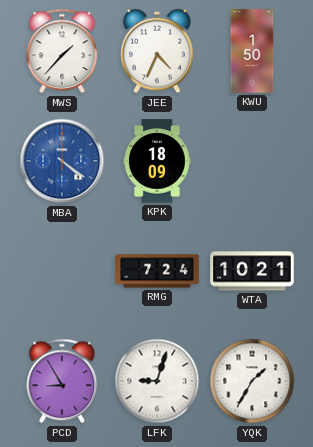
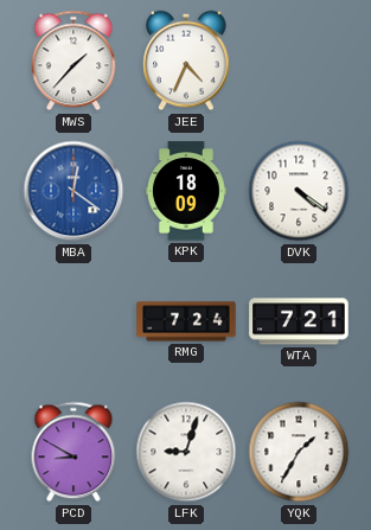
KWU: 1:50 -> none (252, 51)
MBA: 4:21 -> 12:21 (73, 191)
DVK: none -> 4:21 (299, 191)
WTA: 10:21 -> 7:21 (299, 321)
PCD: 8:55 -> 8:50 (73, 452)
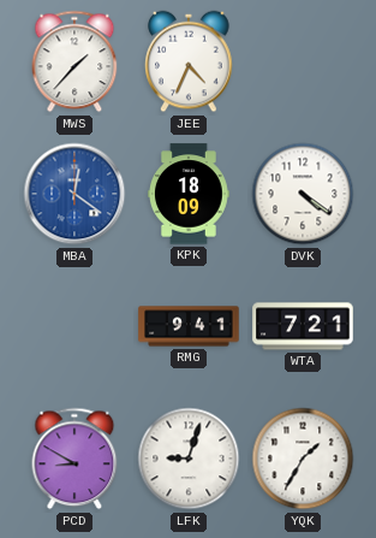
RMG: 7:24 -> 9:41 (189, 326)
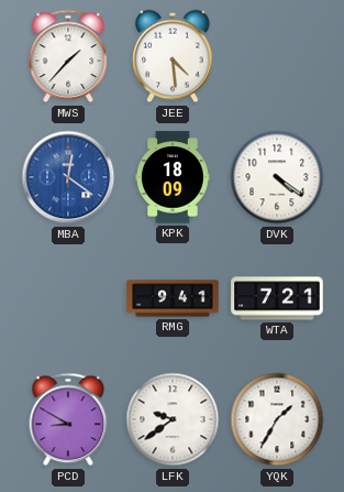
JEE: 4:34 -> 4:29 (173, 56)
LFK: 9:03 -> 9:39 (173, 419)
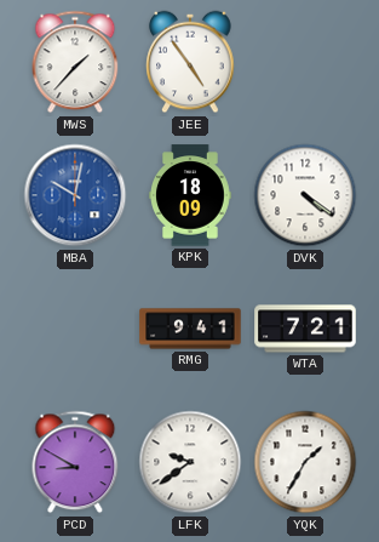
JEE: 4:29 -> 4:54 (190, 62)
MBA: 12:21 -> 10:02 (75, 195)
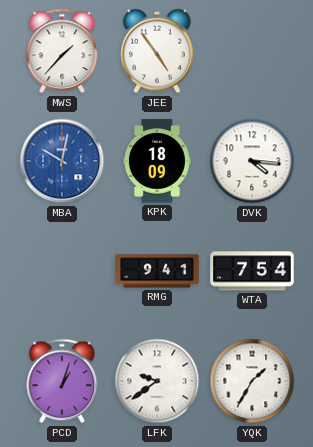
DVK: 4:21 -> 4:16 (252, 161)
WTA: 7:21 -> 7:54 (252, 271)
PCD: 8:50 -> 1:03 (62, 381)
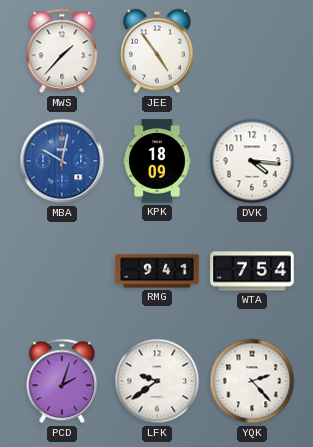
PCD: 1:03 -> 2:03 (62, 381)
YQK: 1:35 -> 2:23 (252, 381)
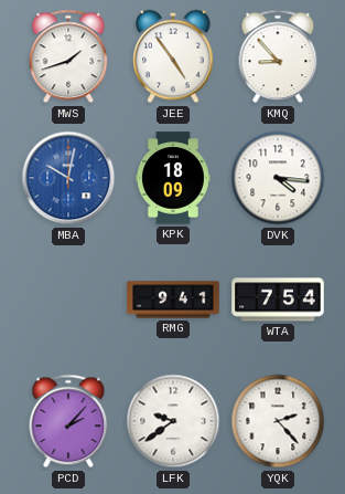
MWS: 1:37 -> 1:42 (68, 56)
KMQ: none -> 8:53 (278, 56)
PCD: 2:03 -> 2:07 (68, 421)
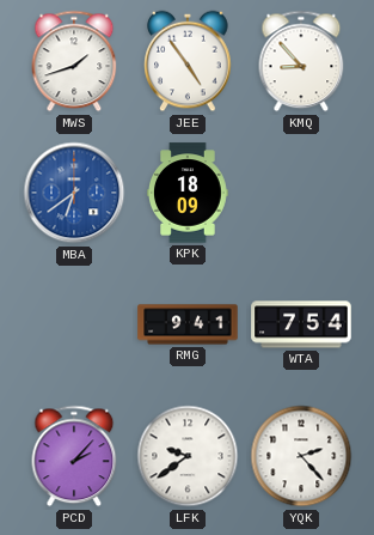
MBA: 10:02 -> 6:39 (74, 193)
DVK: 4:16 -> none (278, 178)
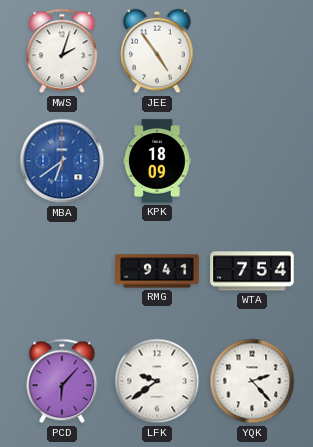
MWS: 1:42 -> 2:03 (62, 51)
KMQ: 8:53 -> none (301, 61)
PCD: 2:07 -> 6:07 (62, 381)
